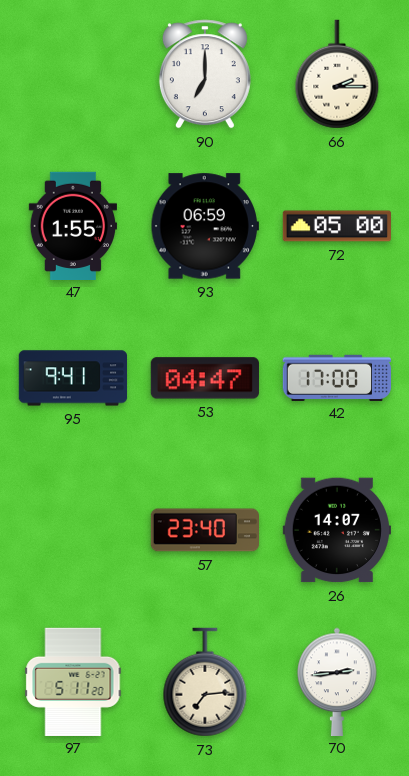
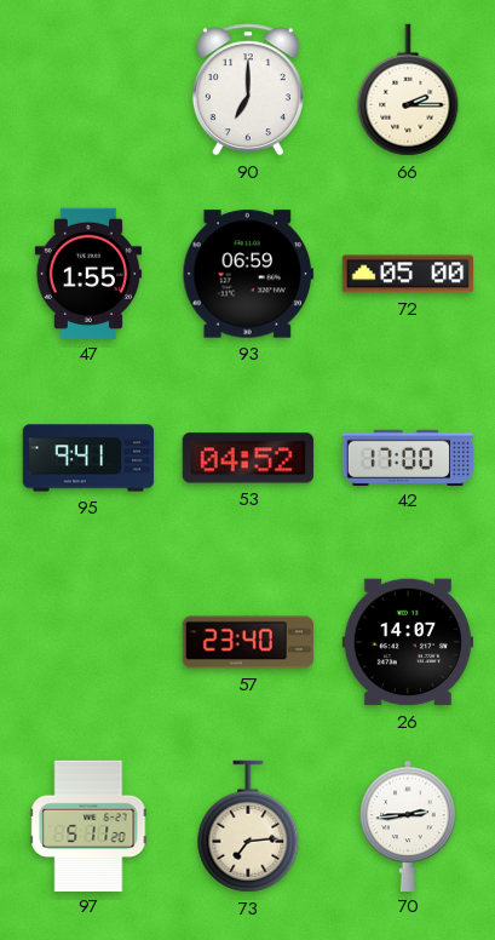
53: 04:47 -> 04:52 (248, 458)
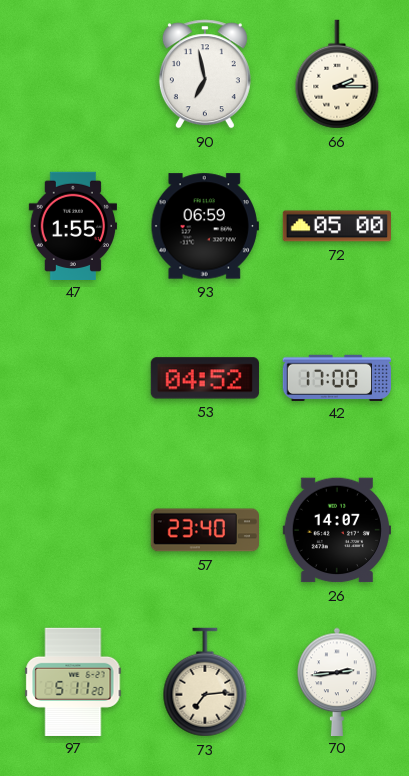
90: 7:00 -> 6:58 (205, 74)
95: 9:41 -> none (88, 458)
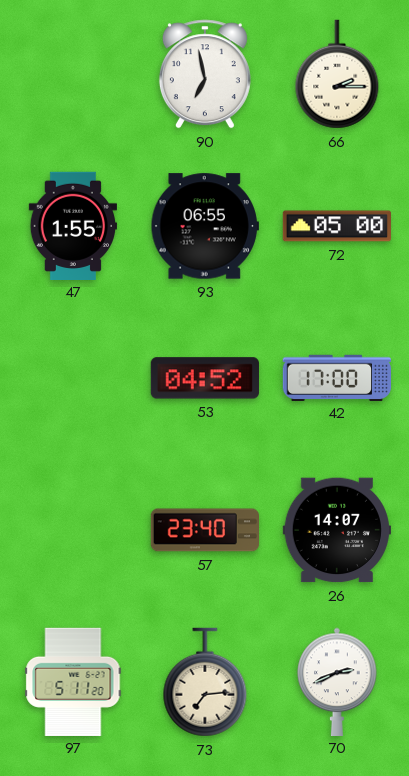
93: 06:59 -> 06:55 (204, 226)
70: 2:44 -> 2:41 (337, 681)
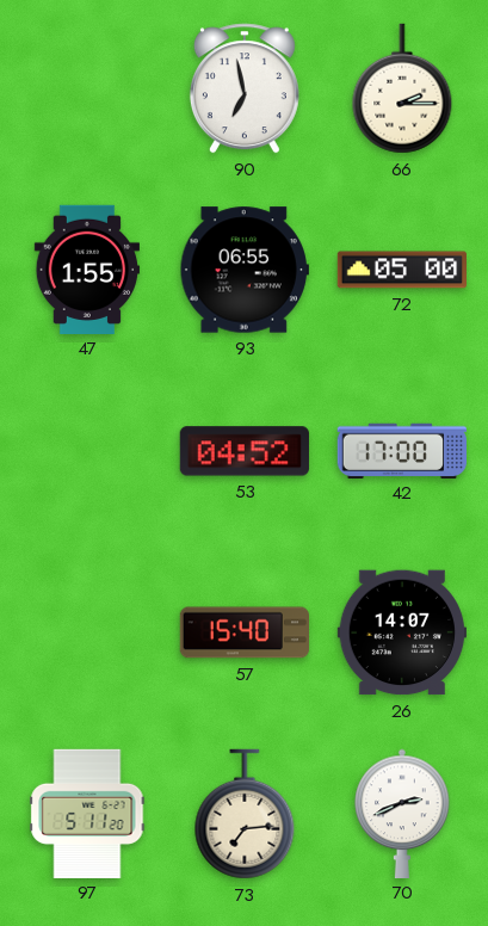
57: 23:40 -> 15:40 (243, 632)
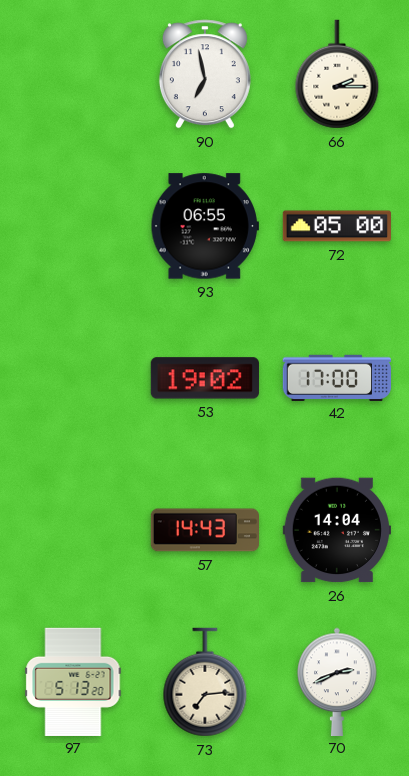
47: 1:55 -> none (86, 268)
53: 04:52 -> 19:02 (205, 378)
57: 15:40 -> 14:43 (204, 530)
26: 14:07 -> 14:04 (336, 530)
97: 5:11 -> 5:13 (73, 681)
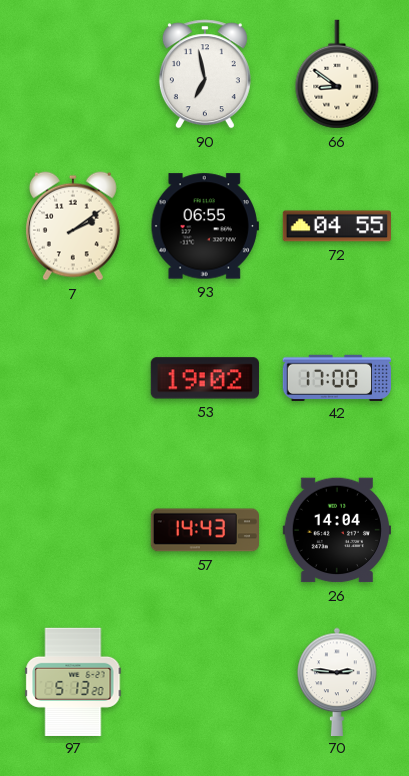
66: 2:15 -> 8:51 (337, 74)
7: none -> 2:09 (73, 226)
72: 05:00 -> 04:55 (336, 226)
73: 7:14 -> none (205, 682)
70: 2:41 -> 2:46 (337, 681)
